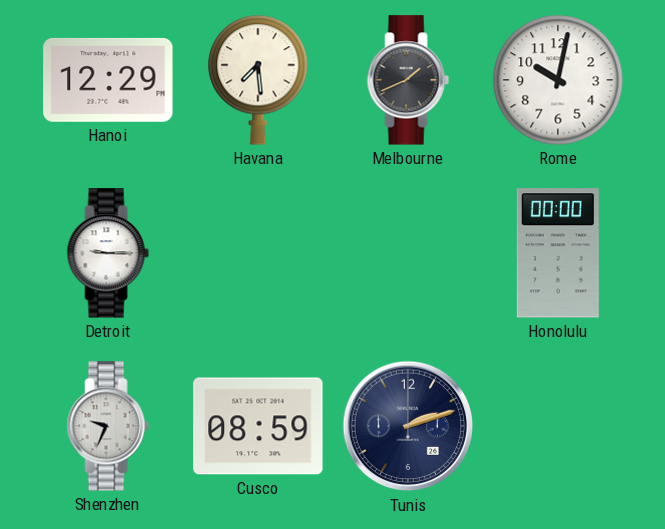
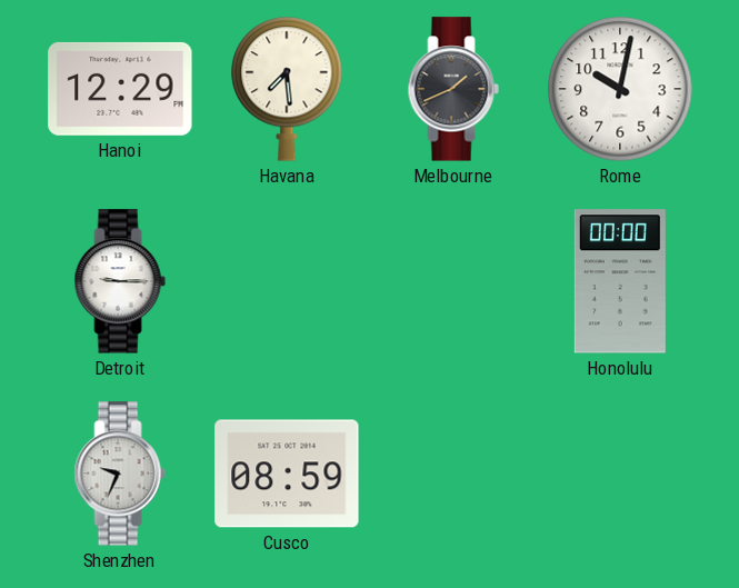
Tunis: 2:12 -> none (408, 426)
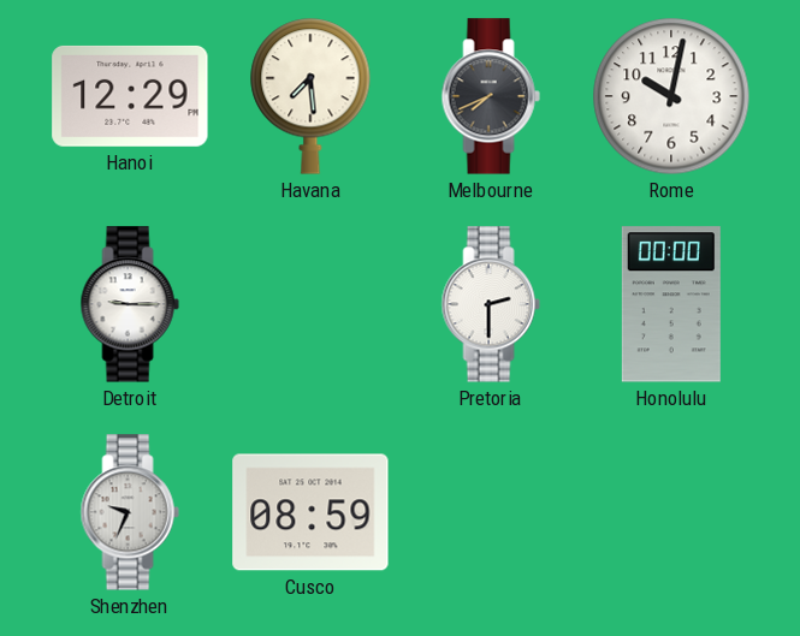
Melbourne: 1:41 -> 7:41 (491, 96)
Pretoria: none -> 2:30 (491, 304)
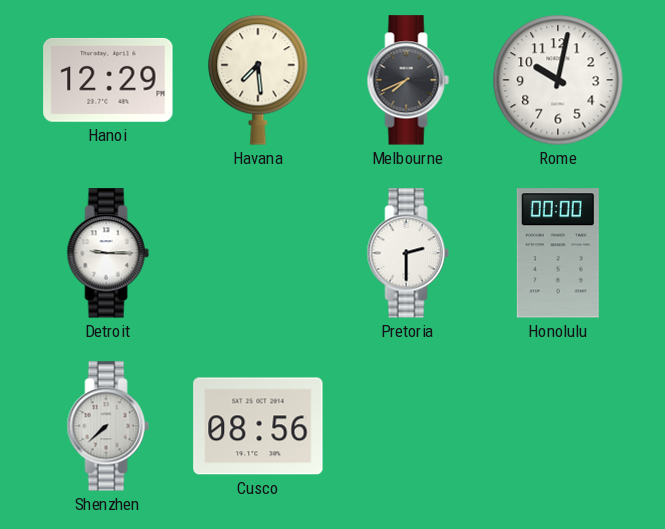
Shenzhen: 9:34 -> 7:38 (108, 426)
Cusco: 08:59 -> 08:56 (258, 426)
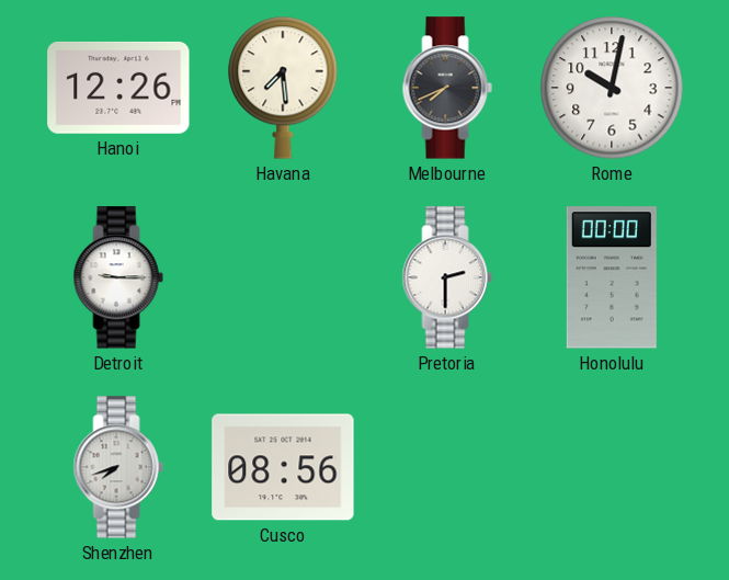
Hanoi: 12:29 -> 12:26 (118, 88)
Shenzhen: 7:38 -> 7:42 (118, 467)
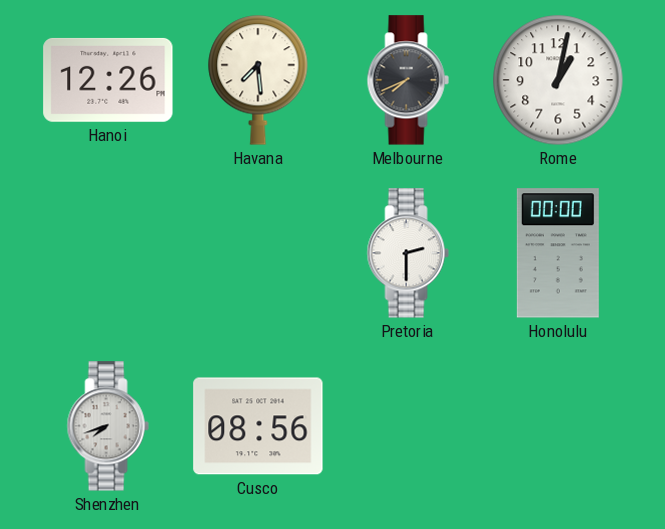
Rome: 10:02 -> 1:02 (558, 80)
Detroit: 9:15 -> none (118, 277)
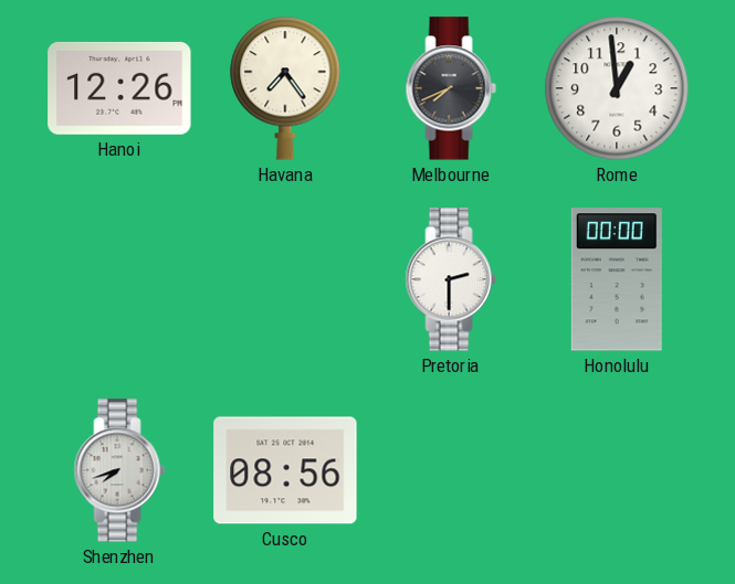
Havana: 7:29 -> 7:24 (285, 88)
Rome: 1:02 -> 12:59 (617, 88)
